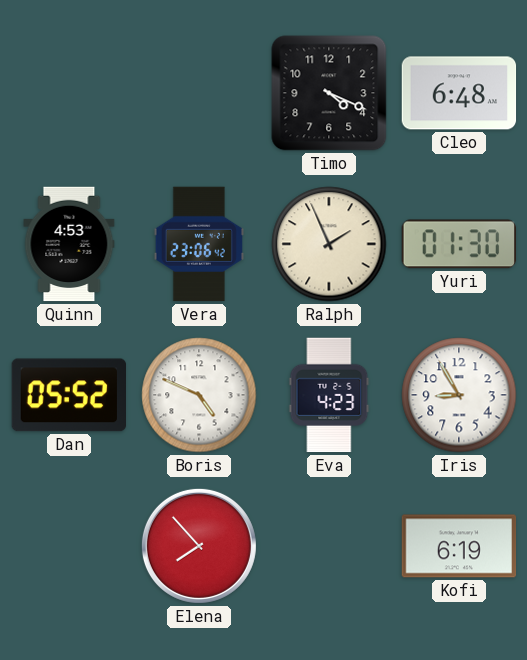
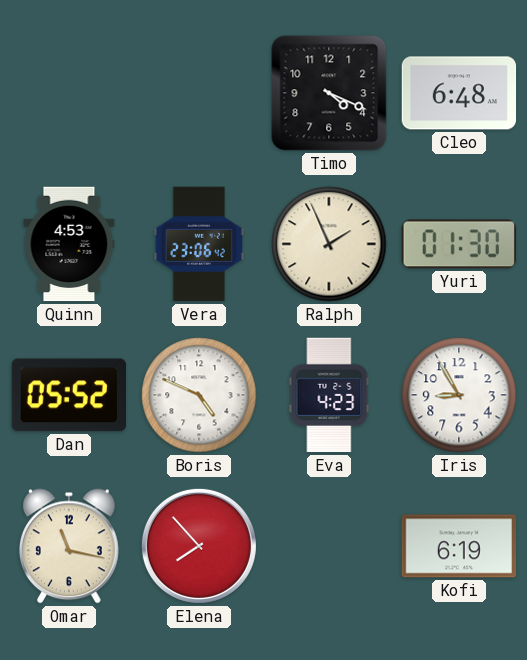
Omar: none -> 11:17 (69, 546)
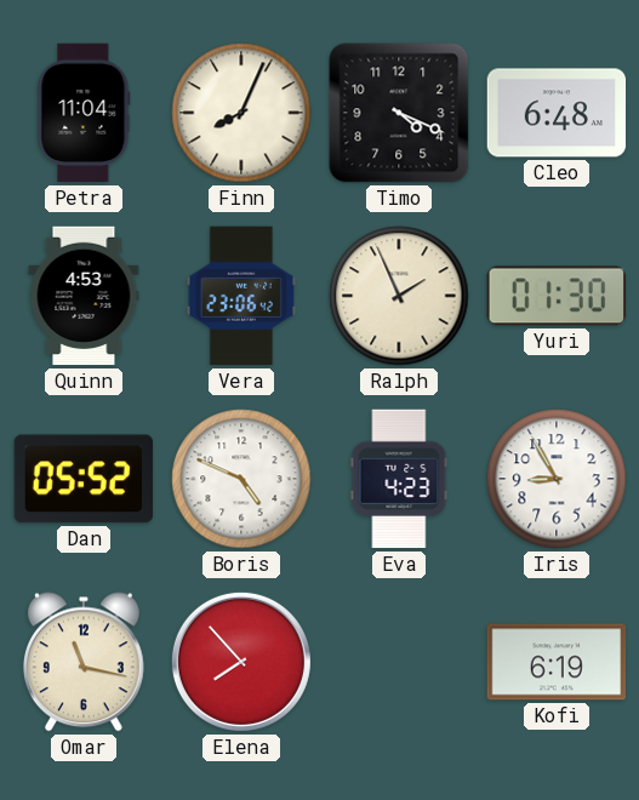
Petra: none -> 11:04 (84, 113)
Finn: none -> 8:04 (241, 113)
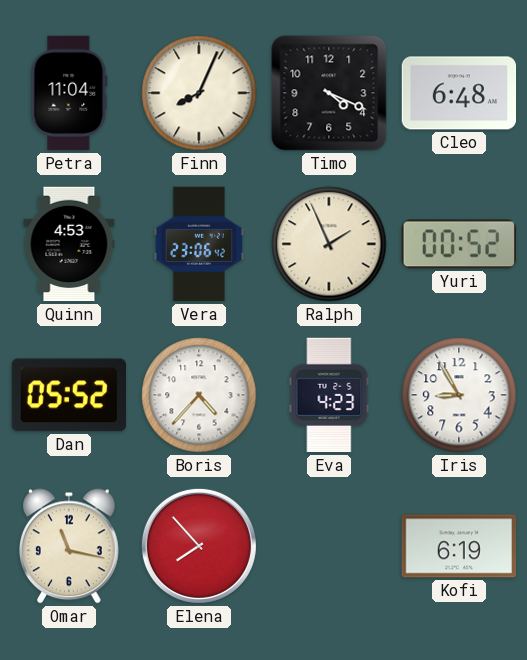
Yuri: 01:30 -> 00:52 (458, 244)
Boris: 4:49 -> 4:37 (199, 395)
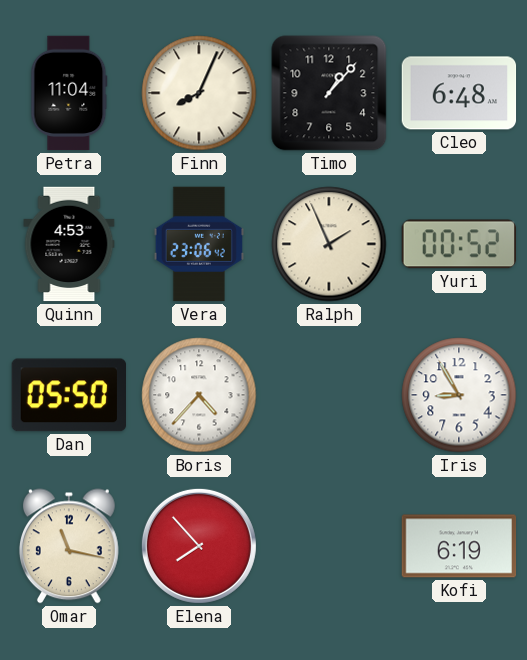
Timo: 4:19 -> 1:07 (329, 93)
Dan: 05:52 -> 05:50 (68, 395)
Eva: 4:23 -> none (329, 395)
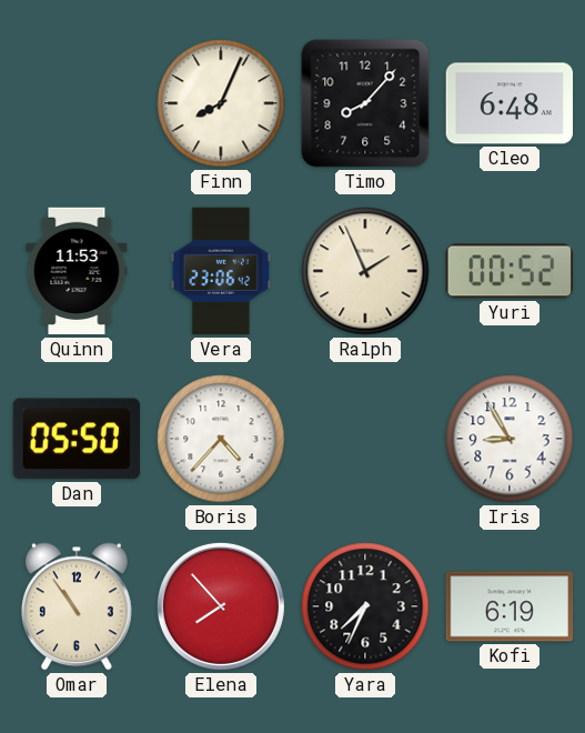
Petra: 11:04 -> none (69, 93)
Timo: 1:07 -> 8:07 (365, 103)
Quinn: 4:53 -> 11:53 (77, 271)
Omar: 11:17 -> 10:54 (77, 606)
Yara: none -> 7:34 (365, 606)
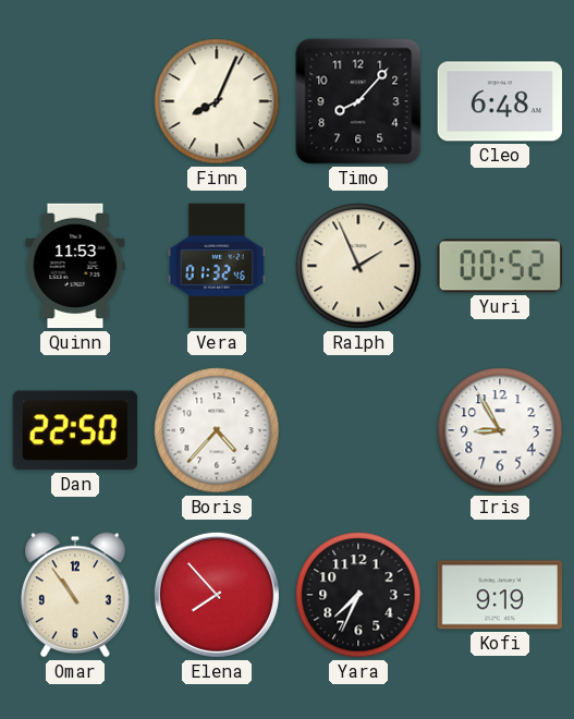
Vera: 23:06 -> 01:32 (217, 266)
Dan: 05:50 -> 22:50 (74, 430)
Kofi: 6:19 -> 9:19 (500, 595)
